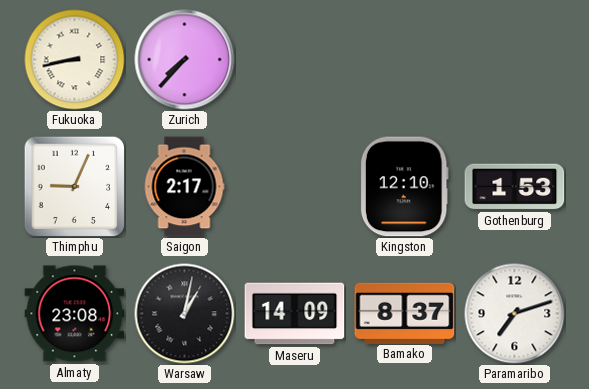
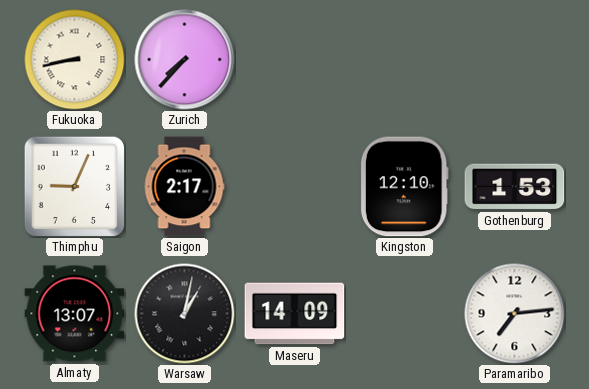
Almaty: 23:08 -> 13:07 (75, 314)
Bamako: 8:37 -> none (405, 313)
Paramaribo: 7:12 -> 7:14 (515, 314)
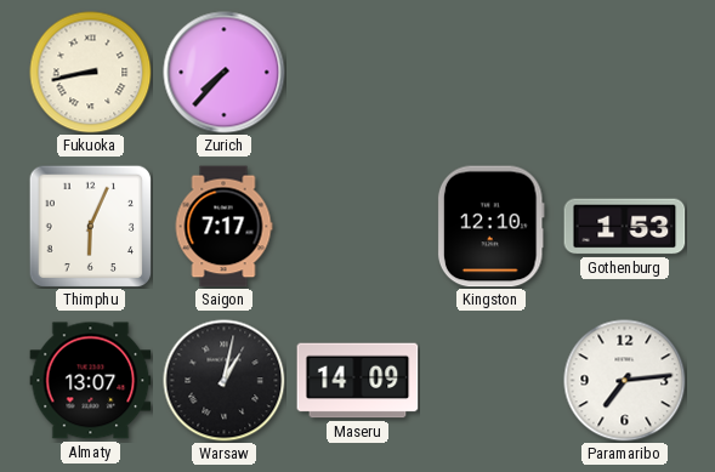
Thimphu: 9:04 -> 6:04 (90, 226)
Saigon: 2:17 -> 7:17 (223, 227)
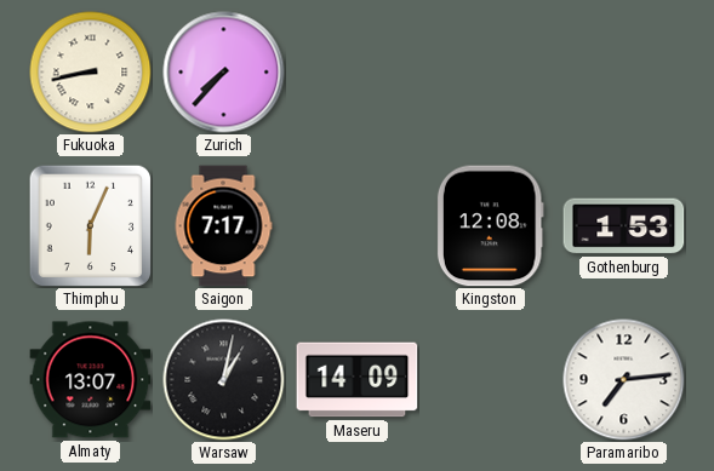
Kingston: 12:10 -> 12:08 (490, 226)
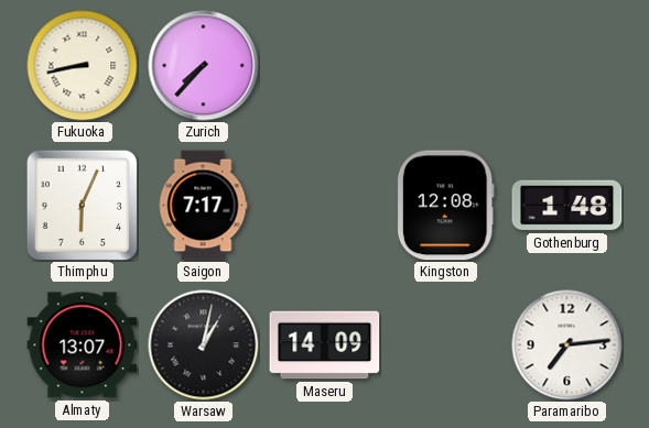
Gothenburg: 1:53 -> 1:48 (567, 206)
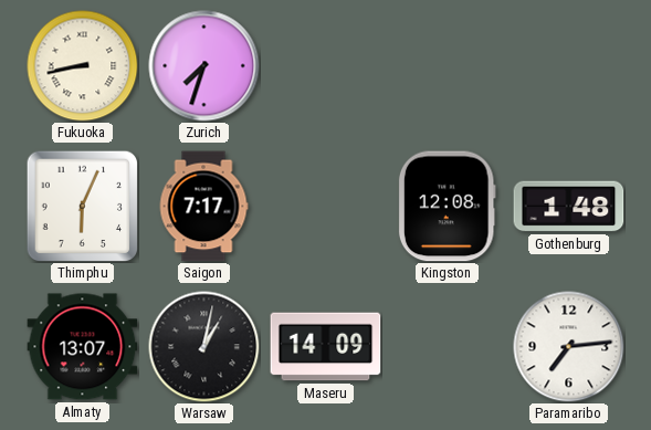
Zurich: 7:37 -> 7:33 (204, 66)
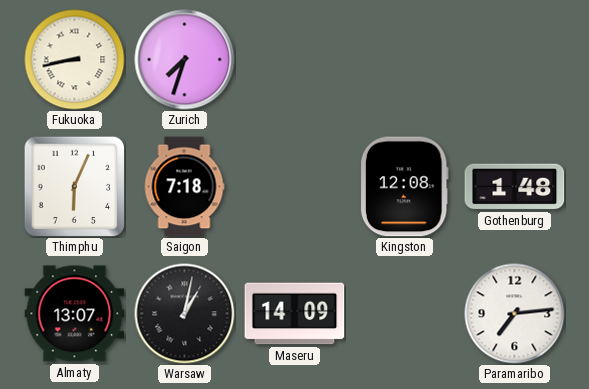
Saigon: 7:17 -> 7:18 (184, 187)
